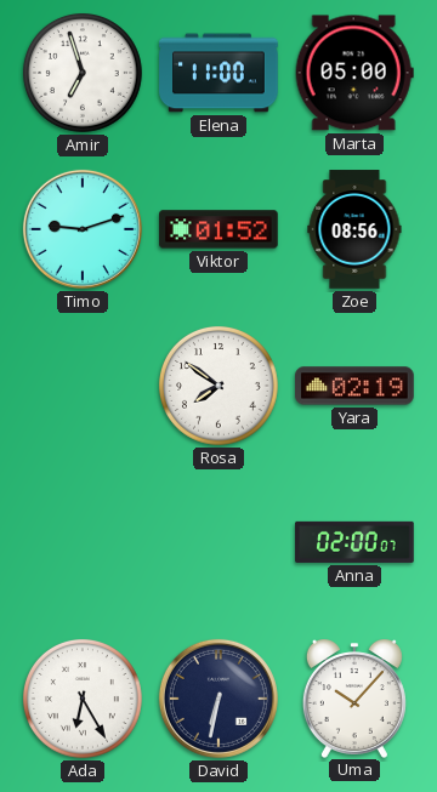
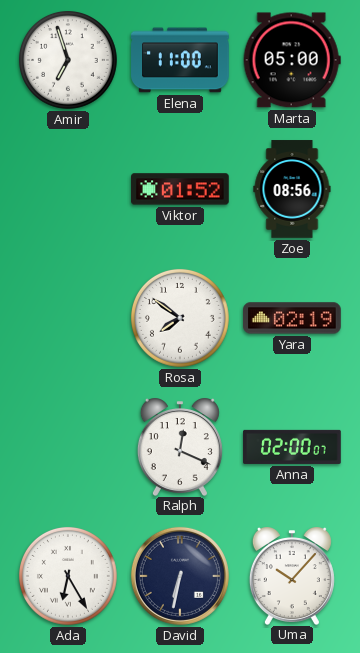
Timo: 9:12 -> none (83, 229)
Ralph: none -> 12:19 (180, 447)
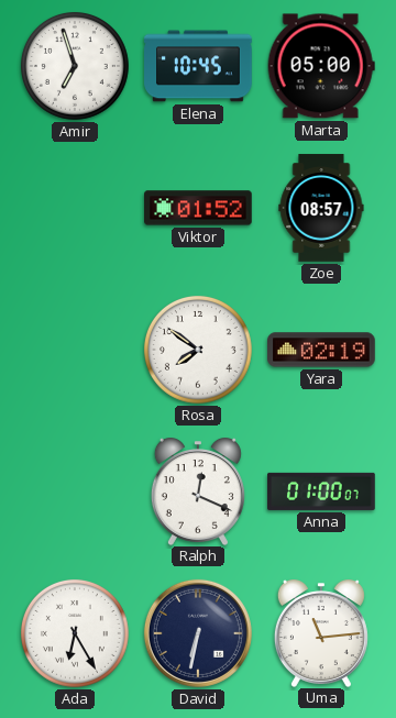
Elena: 11:00 -> 10:45 (198, 66)
Zoe: 08:56 -> 08:57 (321, 208)
Anna: 02:00 -> 01:00 (321, 491)
Uma: 10:07 -> 11:14 (321, 633)
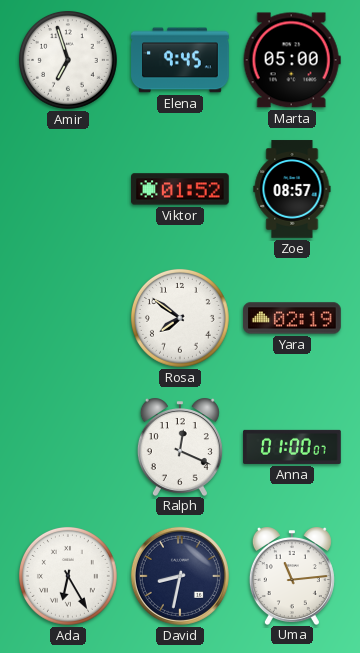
Elena: 10:45 -> 9:45 (180, 60)
David: 6:32 -> 8:32 (180, 576)
